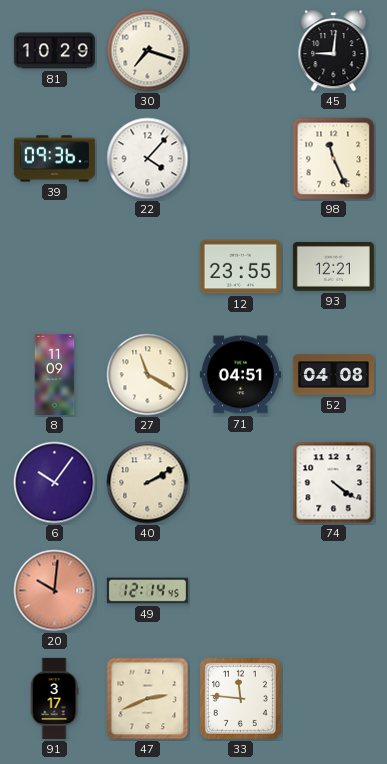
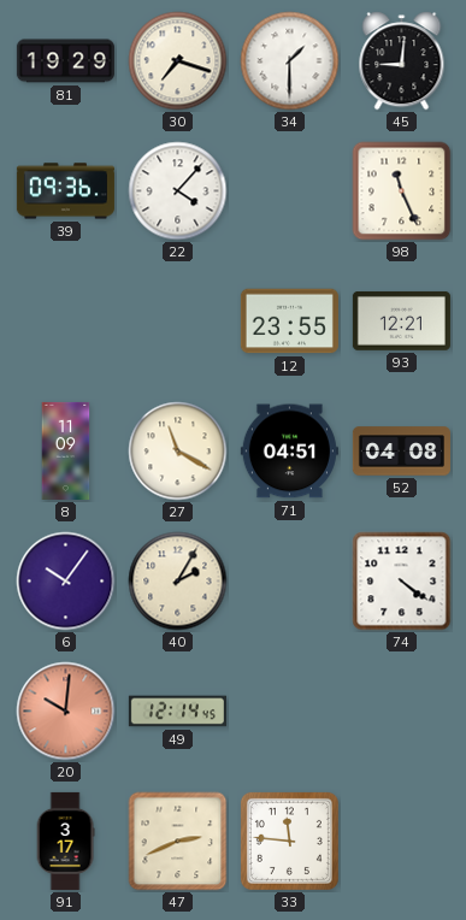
81: 10:29 -> 19:29 (65, 61)
34: none -> 1:30 (290, 61)
40: 2:10 -> 2:05 (178, 582)
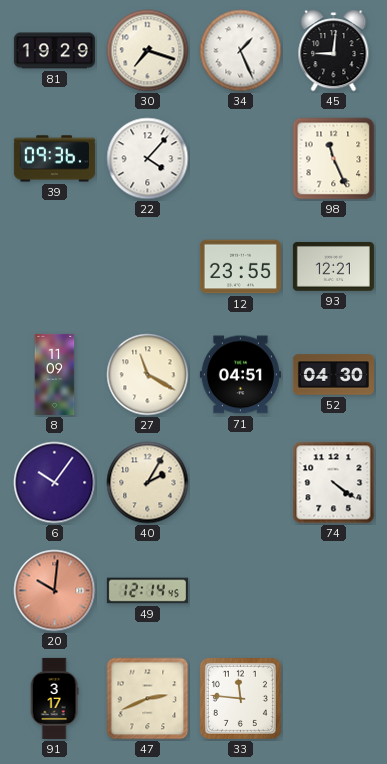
34: 1:30 -> 1:26 (241, 51)
52: 04:08 -> 04:30 (333, 375)
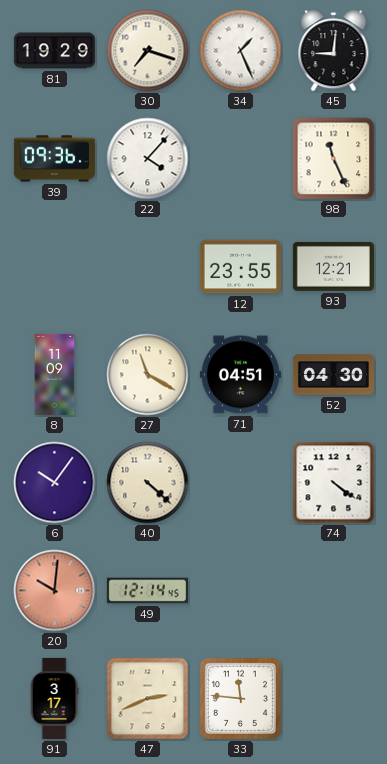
40: 2:05 -> 4:22 (148, 483)
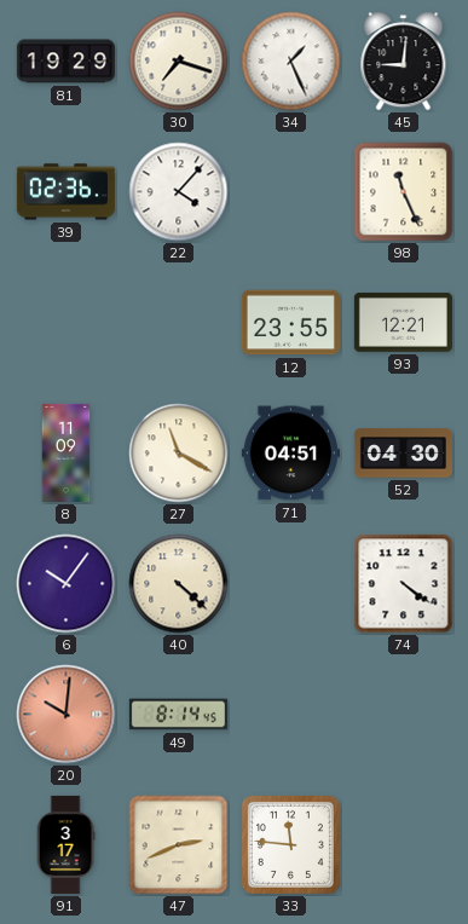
39: 09:36 -> 02:36 (65, 192)
49: 12:14 -> 8:14 (178, 715)
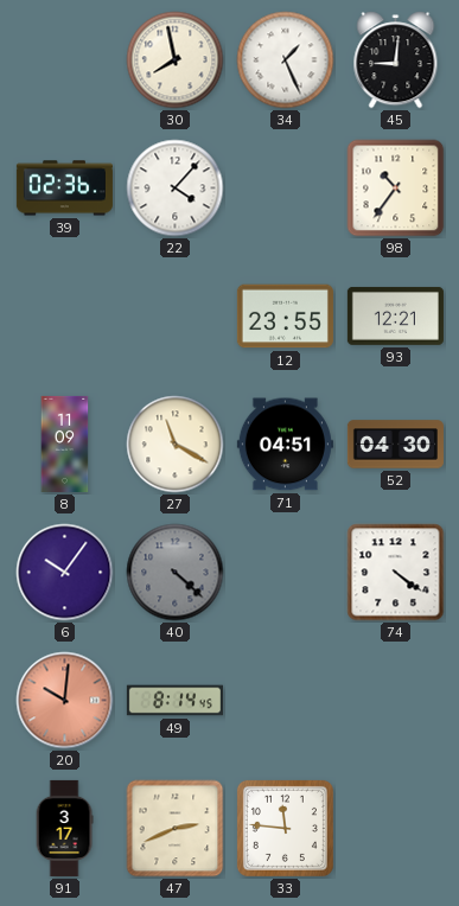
81: 19:29 -> none (65, 62)
30: 7:18 -> 7:58 (176, 60)
98: 11:26 -> 10:36 (396, 189)
40 dial: cream -> grey (176, 573)
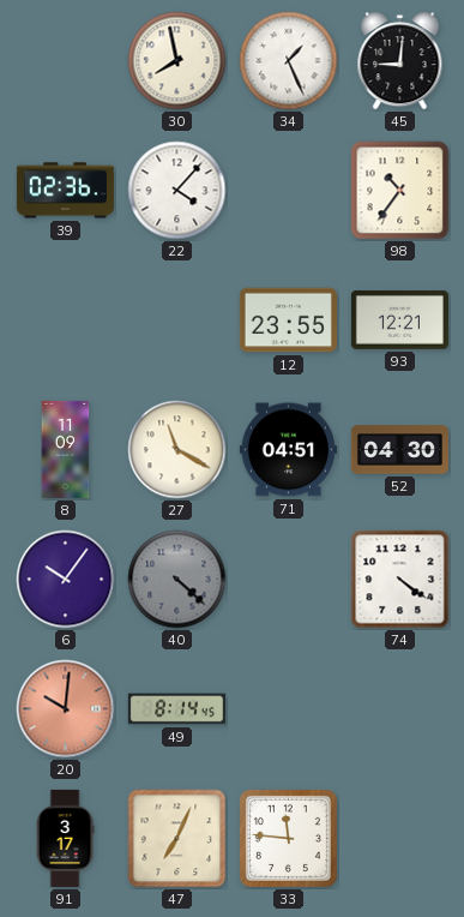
47: 2:41 -> 7:04 (177, 839)
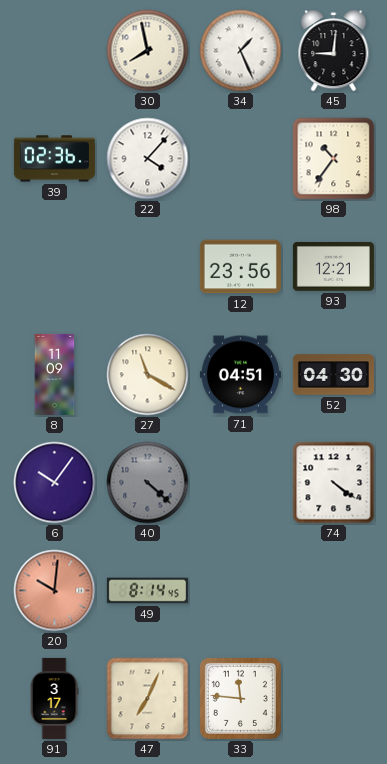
12: 23:55 -> 23:56 (240, 267)
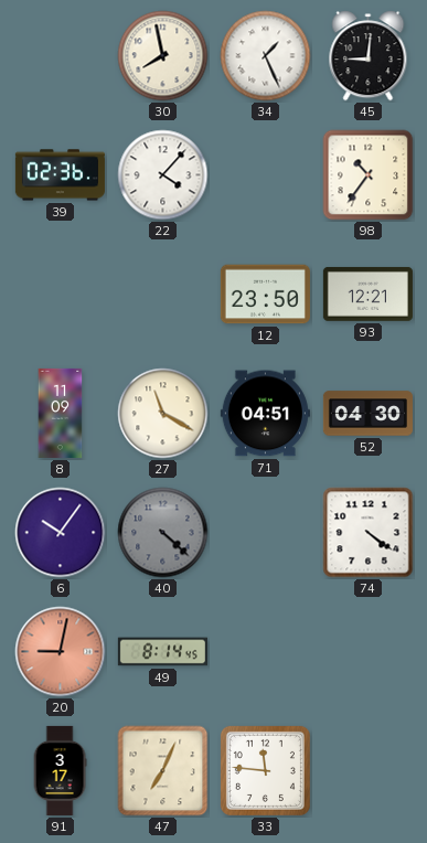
12: 23:56 -> 23:50 (265, 295)
20: 10:01 -> 9:02 (61, 652)
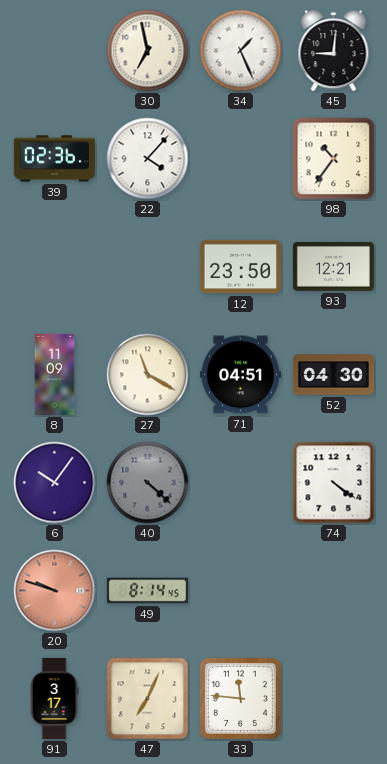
30: 7:58 -> 6:58 (148, 51)
20: 9:02 -> 9:48 (55, 591)
